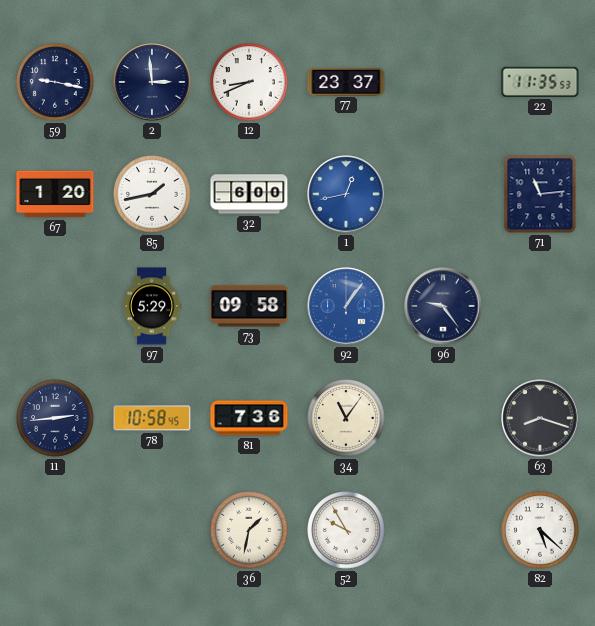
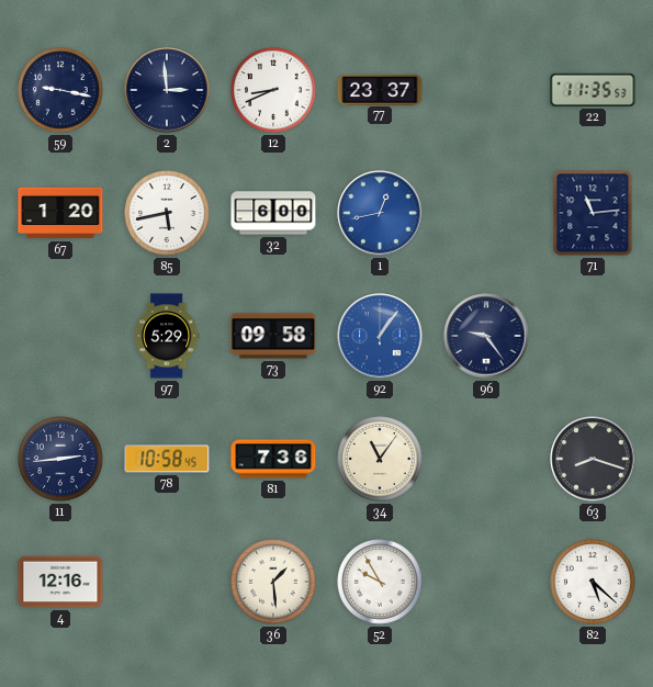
85: 1:43 -> 5:43 (167, 213)
4: none -> 12:16 (60, 582)
36: 1:32 -> 1:29 (273, 582)
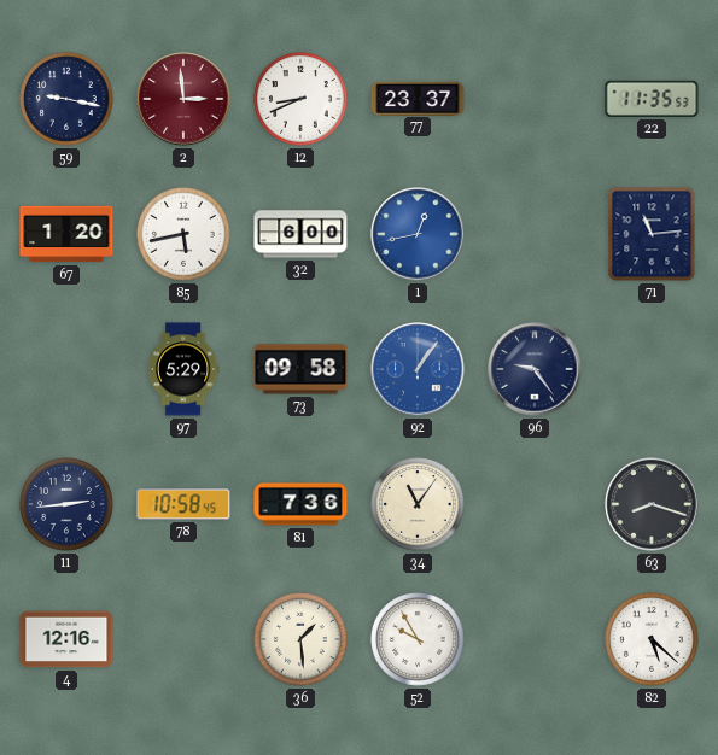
2 dial: navy -> burgundy (183, 99)
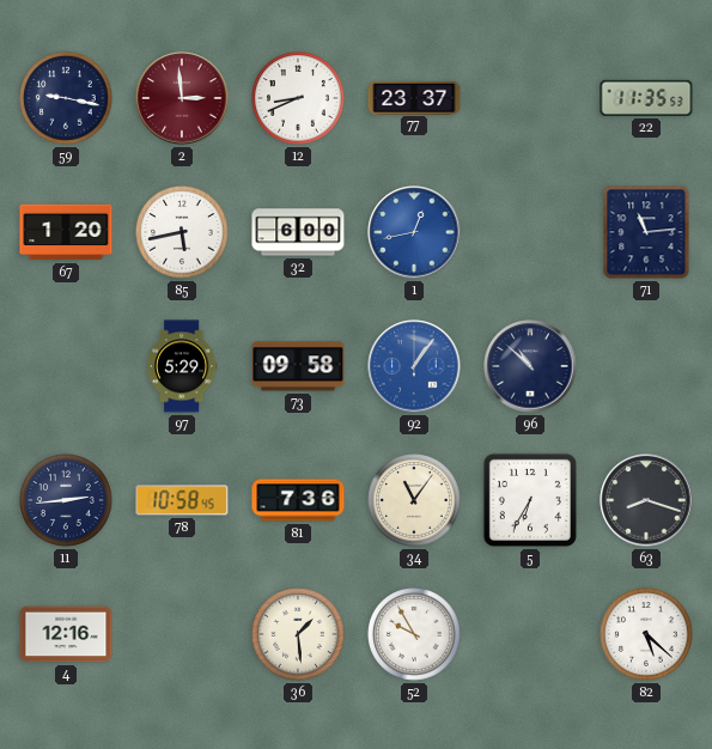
96: 9:24 -> 10:52 (530, 366)
5: none -> 6:35 (530, 500)
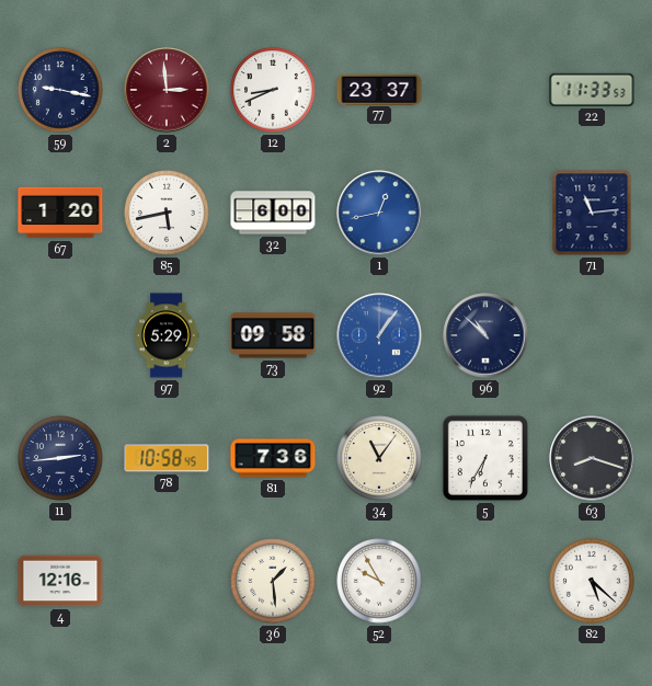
22: 11:35 -> 11:33 (592, 90)
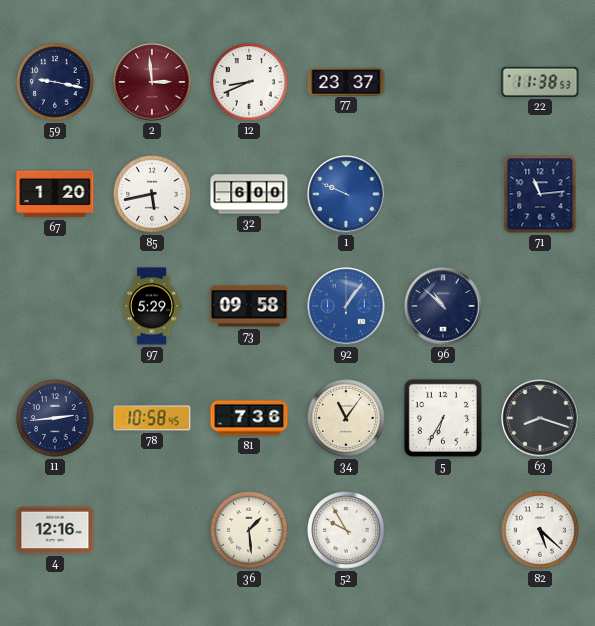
22: 11:33 -> 11:38 (540, 82)
1: 12:43 -> 9:49 (346, 194)
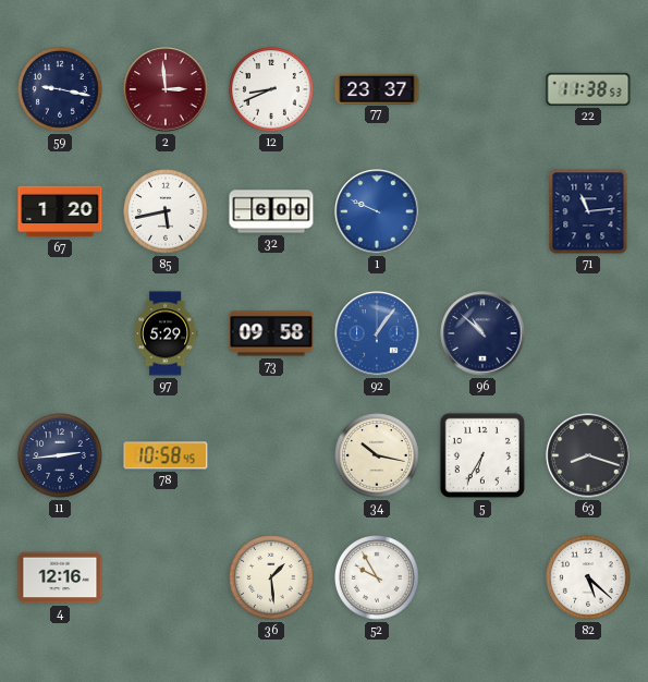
81: 7:36 -> none (249, 418)
34: 11:06 -> 10:17 (377, 455)
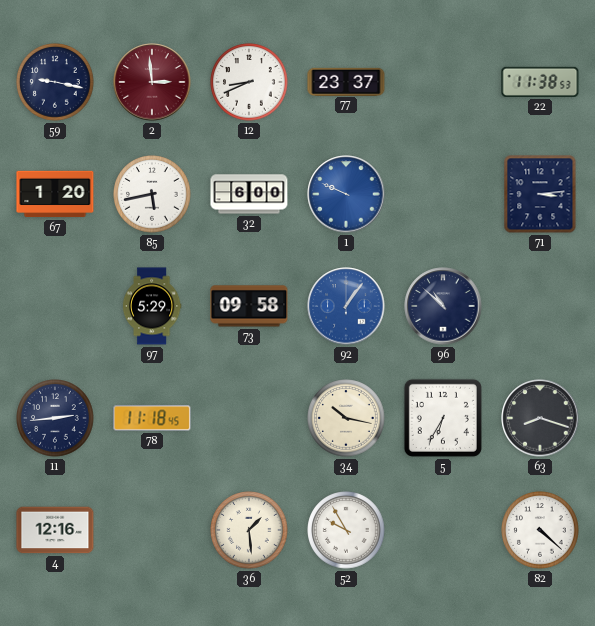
71: 11:14 -> 3:14 (540, 194)
78: 10:58 -> 11:18 (152, 418)
82: 5:22 -> 4:22 (540, 530)
